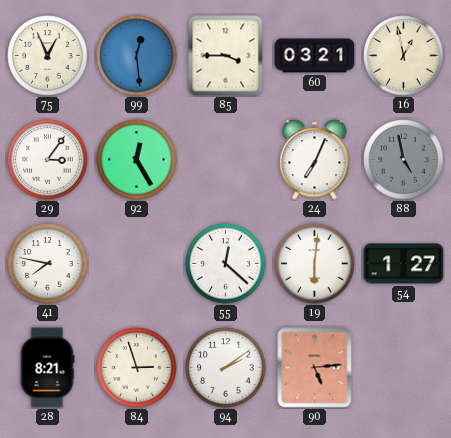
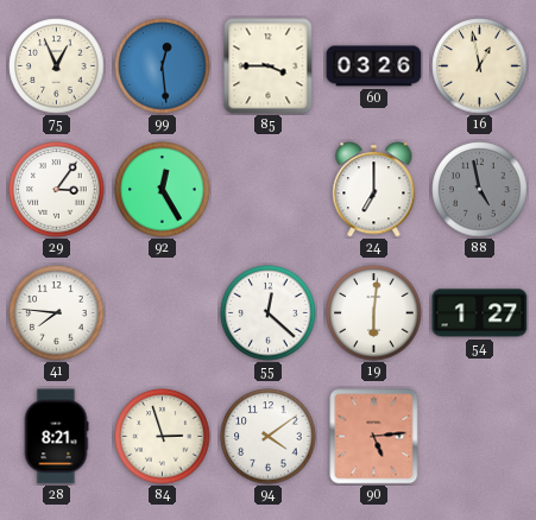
60: 03:21 -> 03:26 (374, 66)
24: 7:04 -> 7:00 (374, 190)
41: 7:47 -> 7:46 (57, 313)
94: 2:09 -> 4:09 (269, 437)
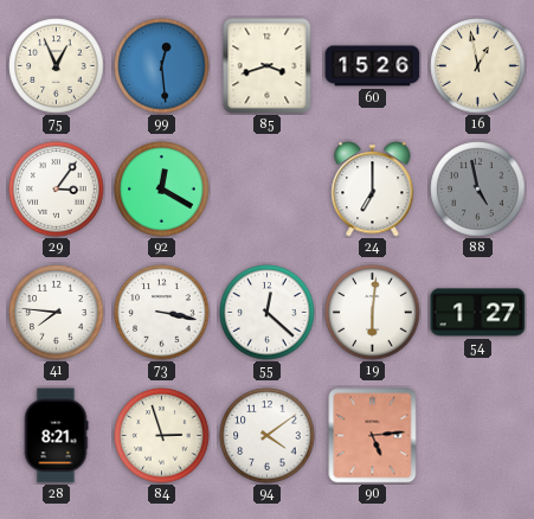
85: 3:45 -> 3:42 (268, 66)
60: 03:26 -> 15:26 (373, 66)
92: 12:25 -> 12:20 (162, 190)
73: none -> 3:17 (162, 313)
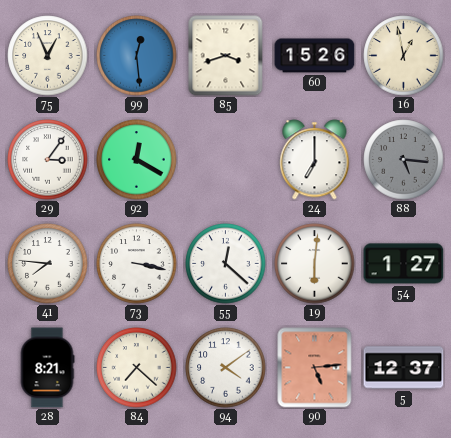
88: 4:58 -> 5:16 (404, 160)
84: 2:57 -> 7:22 (137, 368)
5: none -> 12:37 (404, 368)
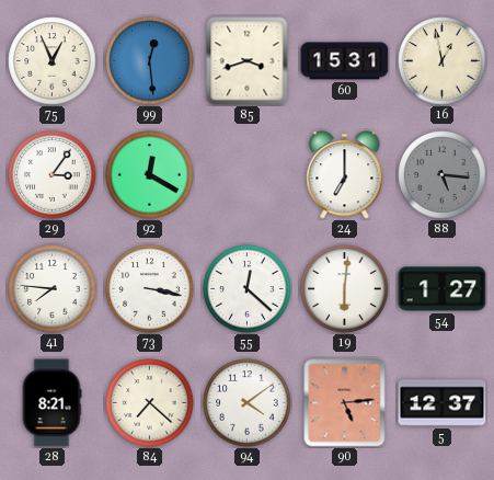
60: 15:26 -> 15:31 (345, 61)
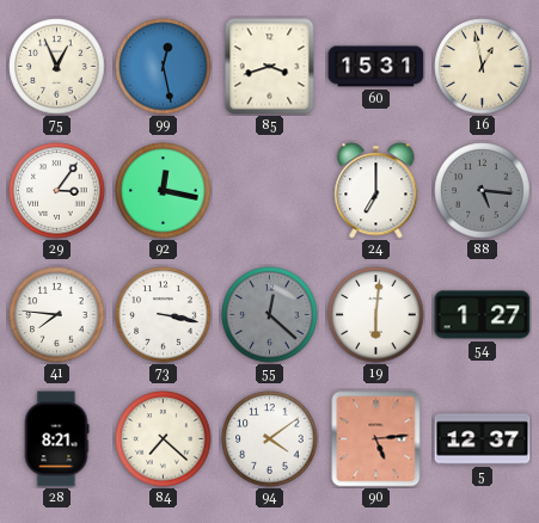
99: 12:29 -> 12:28 (164, 67)
92: 12:20 -> 12:17 (164, 191)
55 dial: white -> grey (270, 315)
